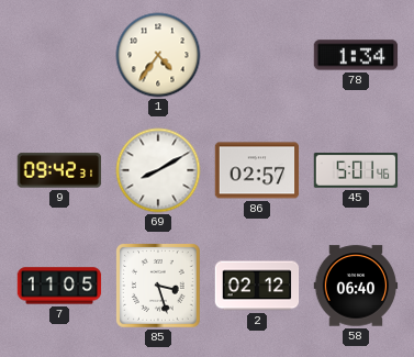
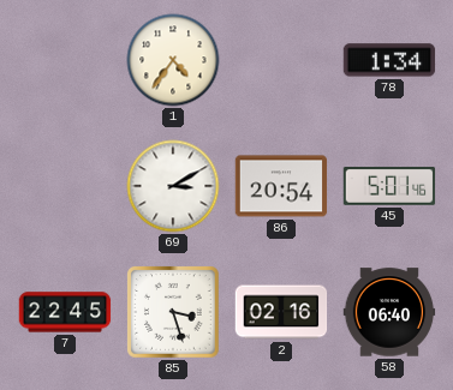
9: 09:42 -> none (59, 170)
69: 8:10 -> 3:10 (173, 186)
86: 02:57 -> 20:54 (281, 186)
7: 11:05 -> 22:45 (65, 312)
2: 02:12 -> 02:16 (281, 312)
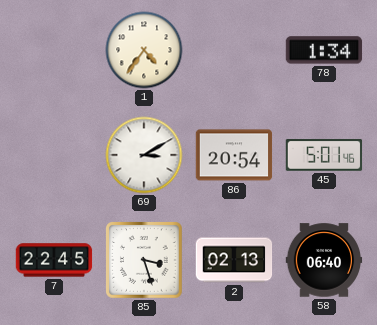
2: 02:16 -> 02:13 (234, 260)
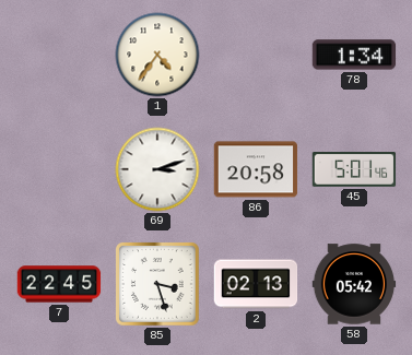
69: 3:10 -> 3:12 (157, 169)
86: 20:54 -> 20:58 (256, 169)
58: 06:40 -> 05:42 (354, 284)
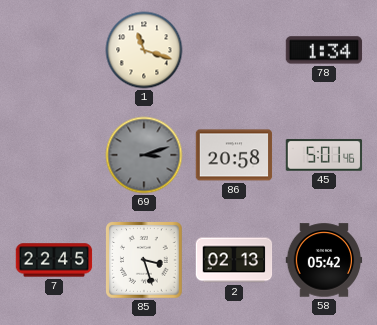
1: 4:36 -> 11:18 (144, 50)
69 dial: white -> grey (144, 155)
